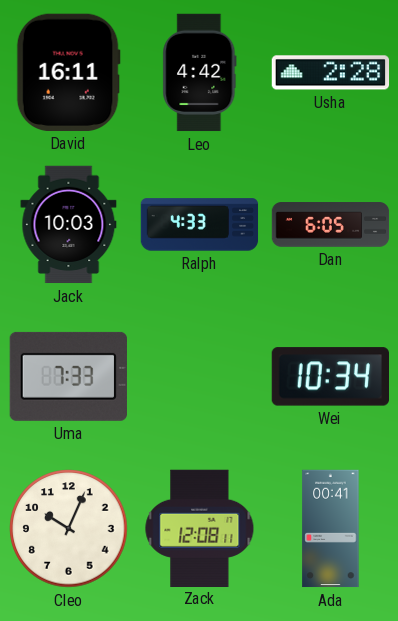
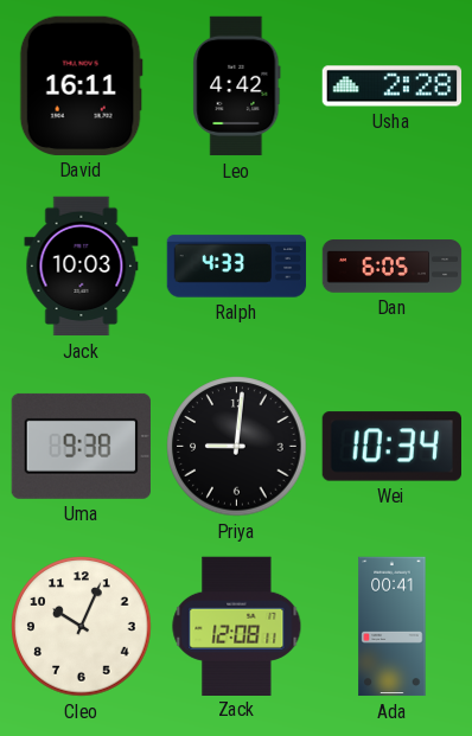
Uma: 7:33 -> 9:38 (81, 446)
Priya: none -> 9:01 (237, 447)
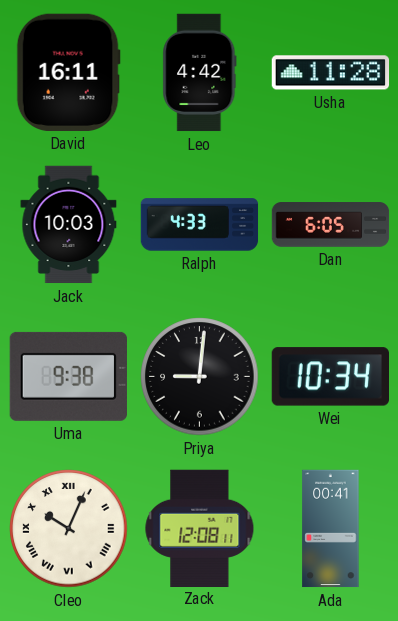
Usha: 2:28 -> 11:28 (331, 73)
Cleo numerals: Arabic -> Roman (69, 529)
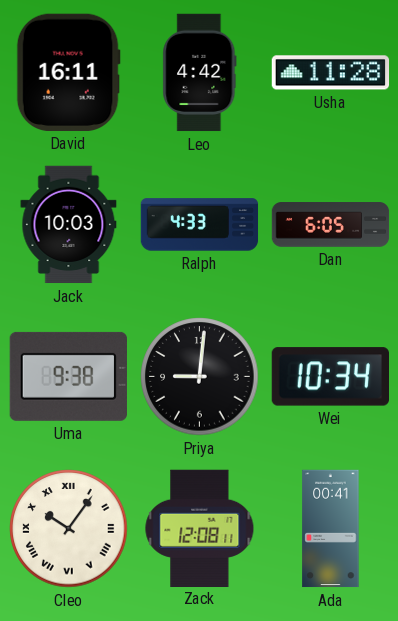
Cleo: 10:04 -> 10:06 (69, 529)
